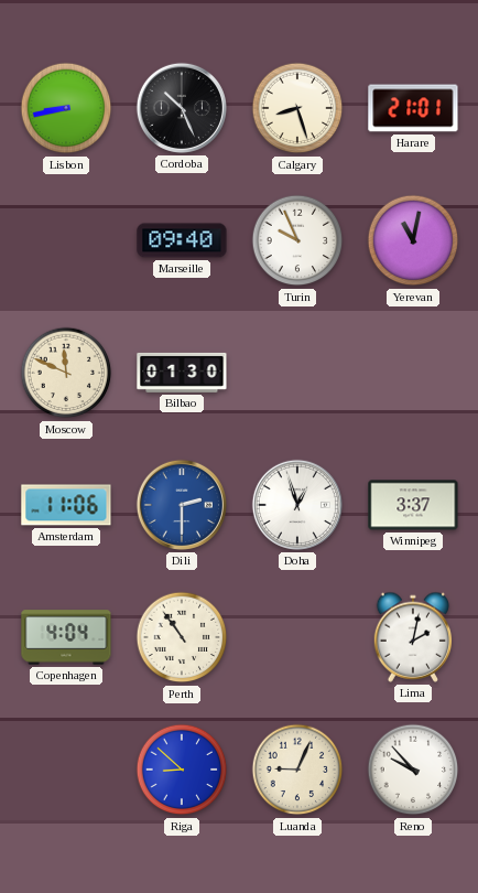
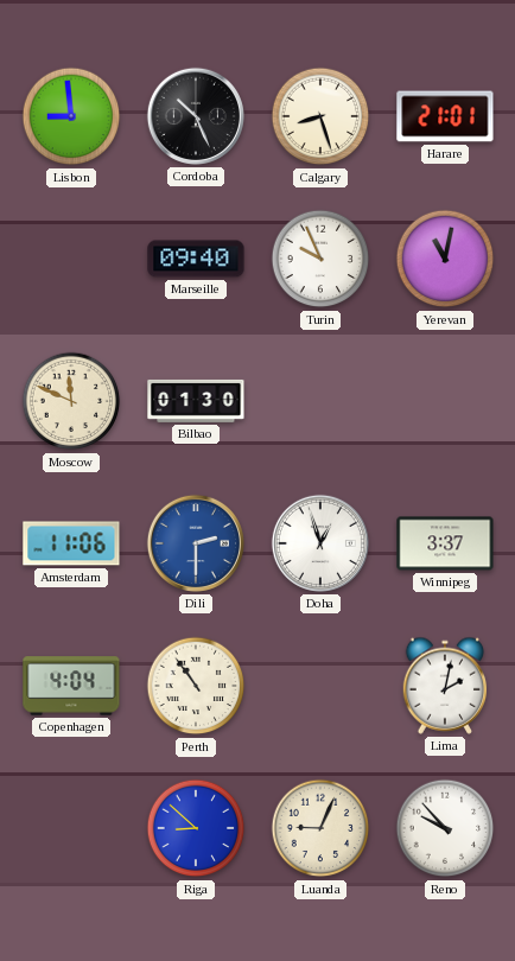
Lisbon: 8:43 -> 8:59 (71, 116)
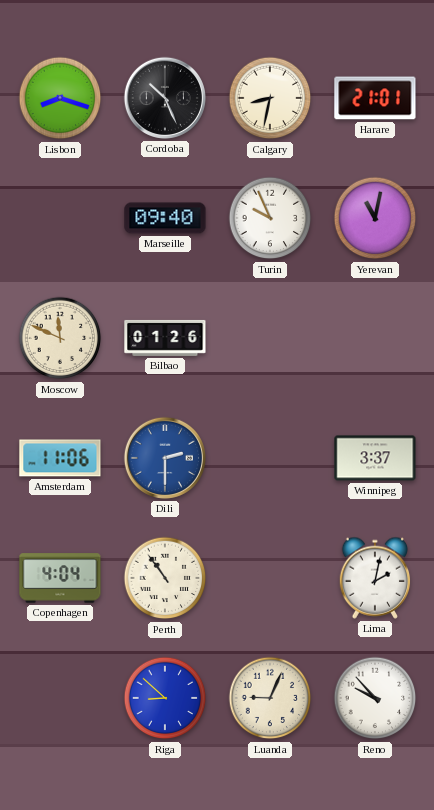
Lisbon: 8:59 -> 8:18 (60, 98)
Calgary: 8:27 -> 8:32 (270, 98)
Bilbao: 01:30 -> 01:26 (165, 338)
Doha: 12:57 -> none (320, 543)
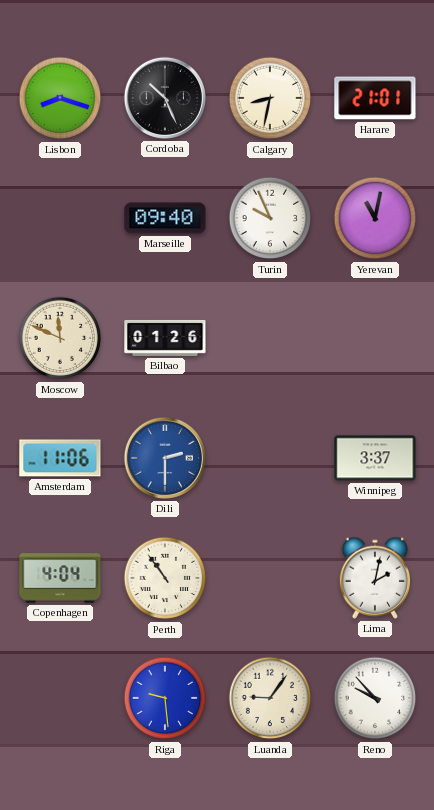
Riga: 8:52 -> 9:29 (165, 698)
Luanda: 9:04 -> 9:06 (270, 698)
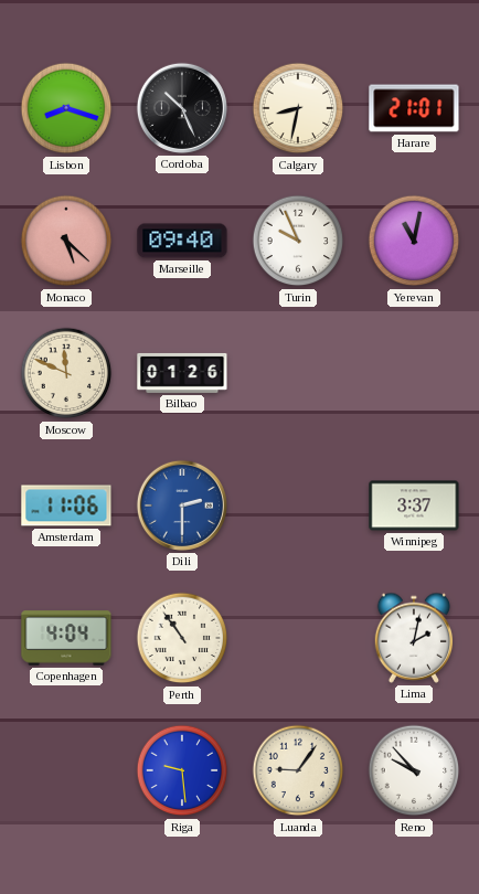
Monaco: none -> 5:22 (66, 241)
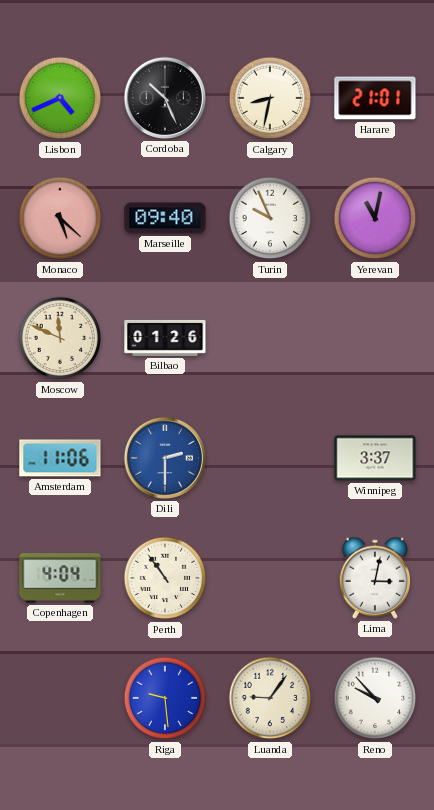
Lisbon: 8:18 -> 4:41 (60, 98)
Lima: 2:02 -> 3:02 (375, 578)
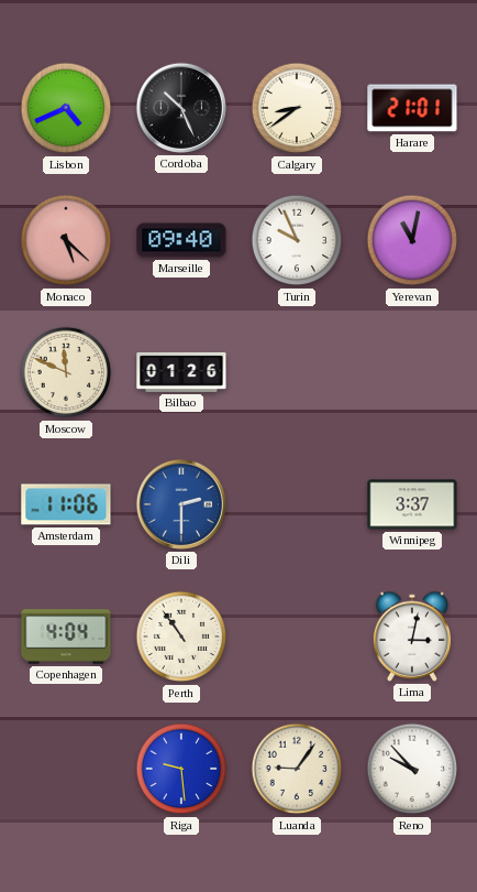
Calgary: 8:32 -> 8:39 (297, 108)
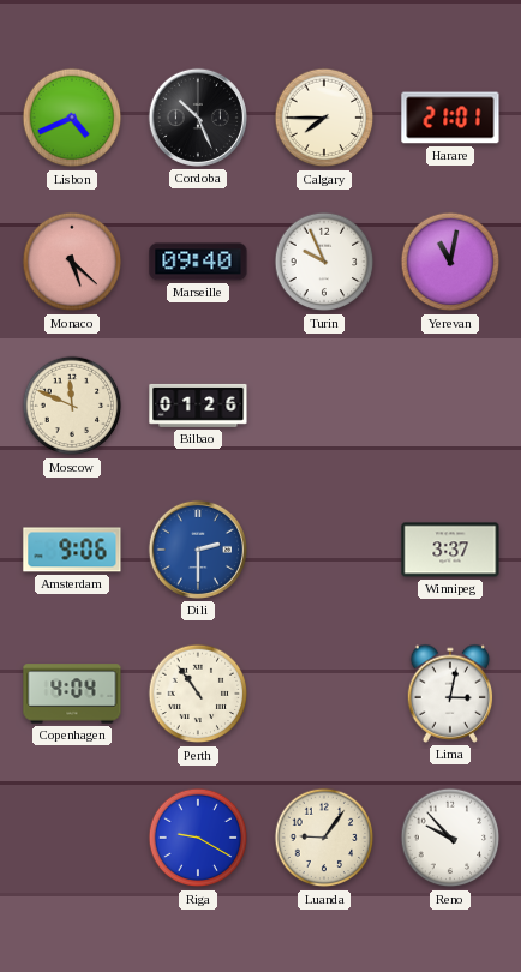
Calgary: 8:39 -> 7:45 (324, 118)
Amsterdam: 11:06 -> 9:06 (72, 550)
Riga: 9:29 -> 9:20 (198, 838)
